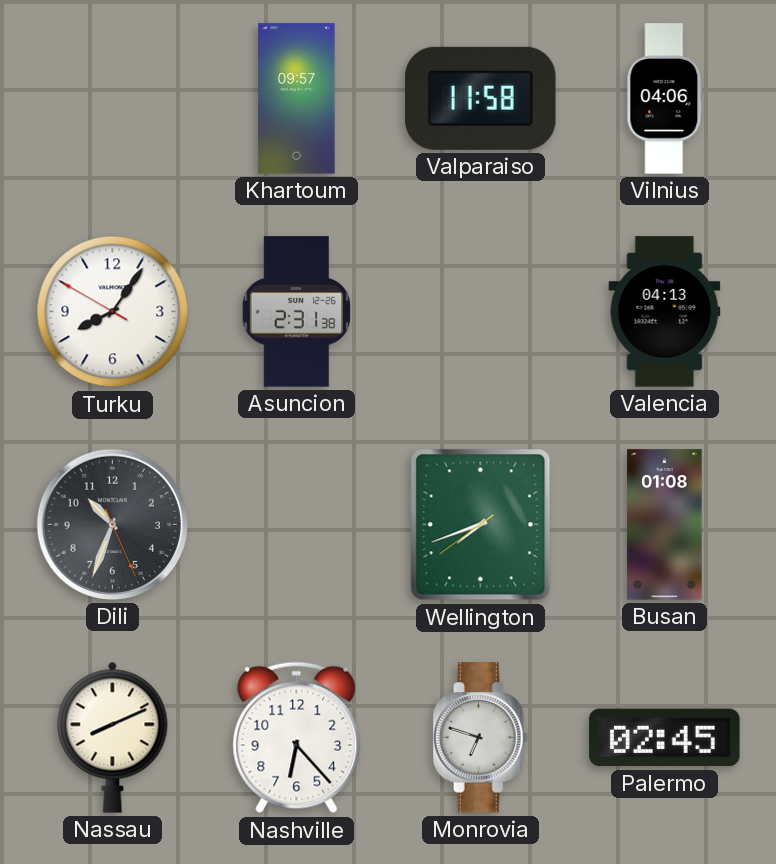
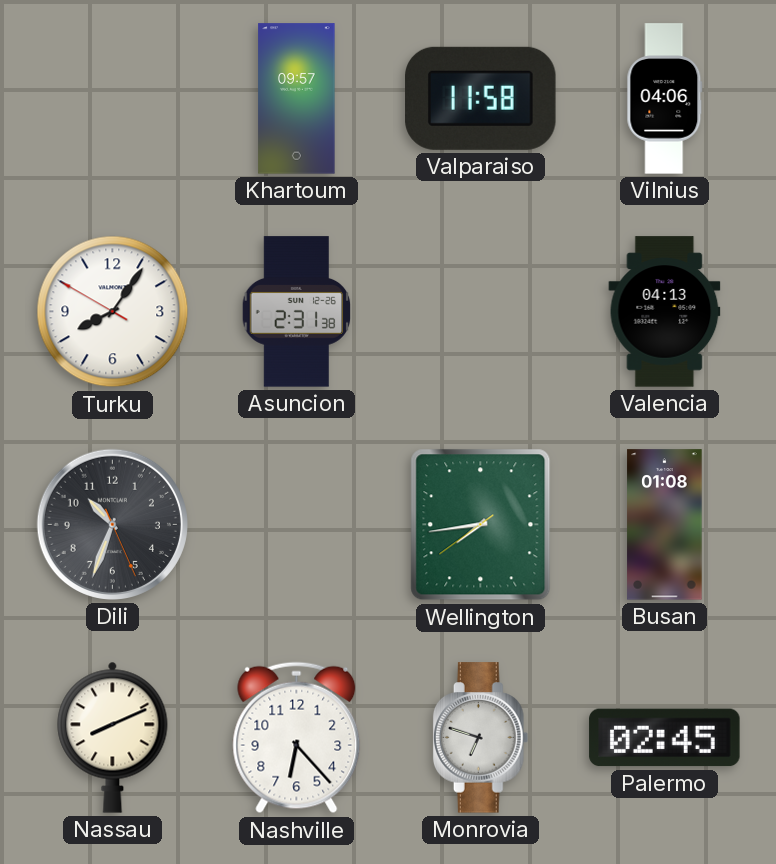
Wellington: 7:41 -> 7:43 (481, 525)
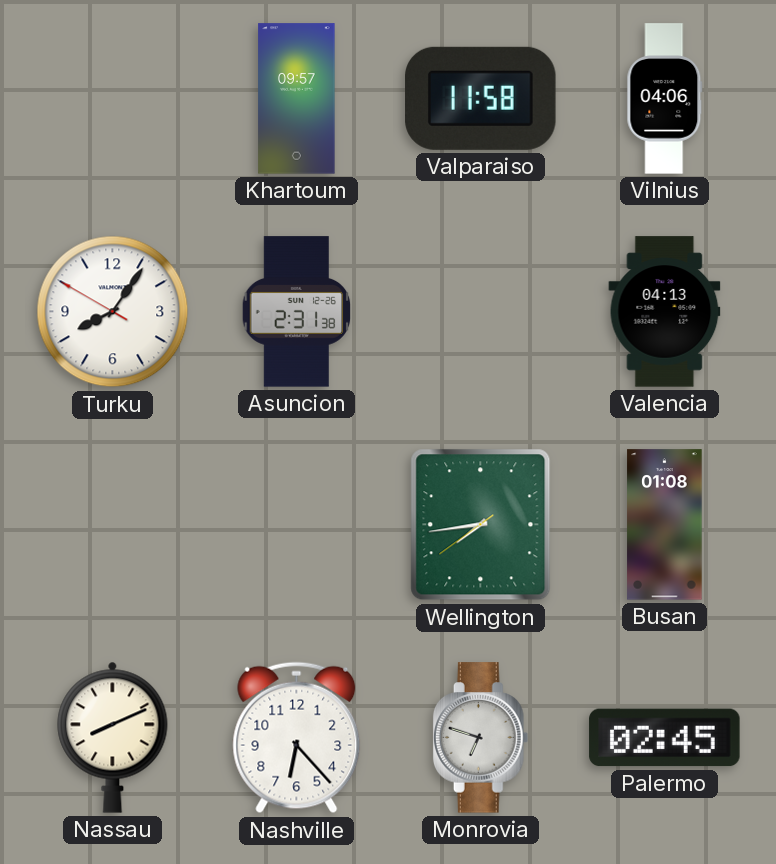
Dili: 10:33 -> none (112, 524)
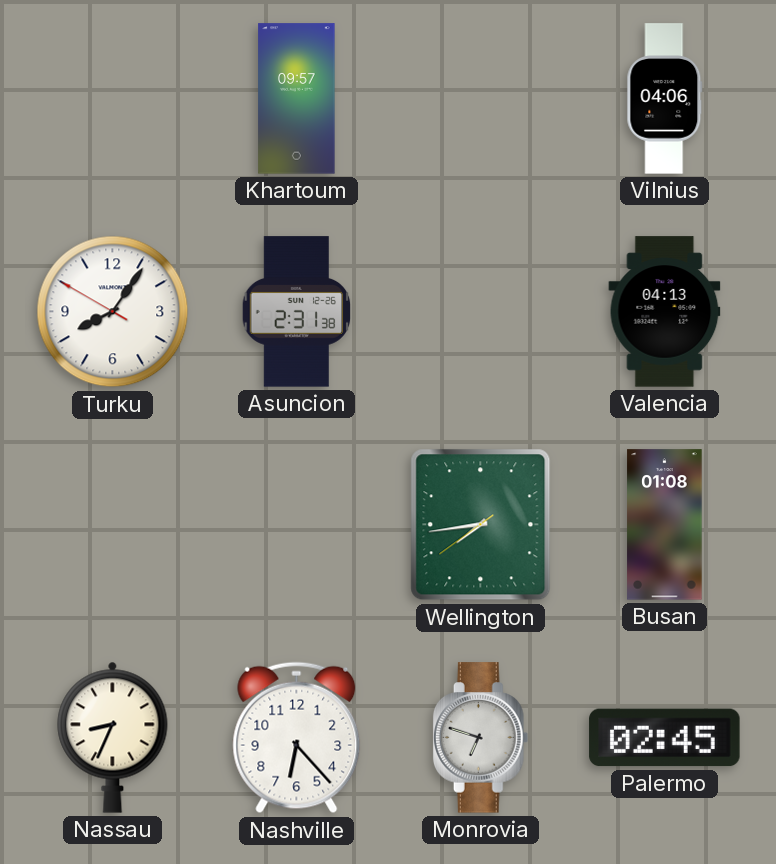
Valparaiso: 11:58 -> none (481, 98)
Nassau: 8:11 -> 8:34 (113, 737)
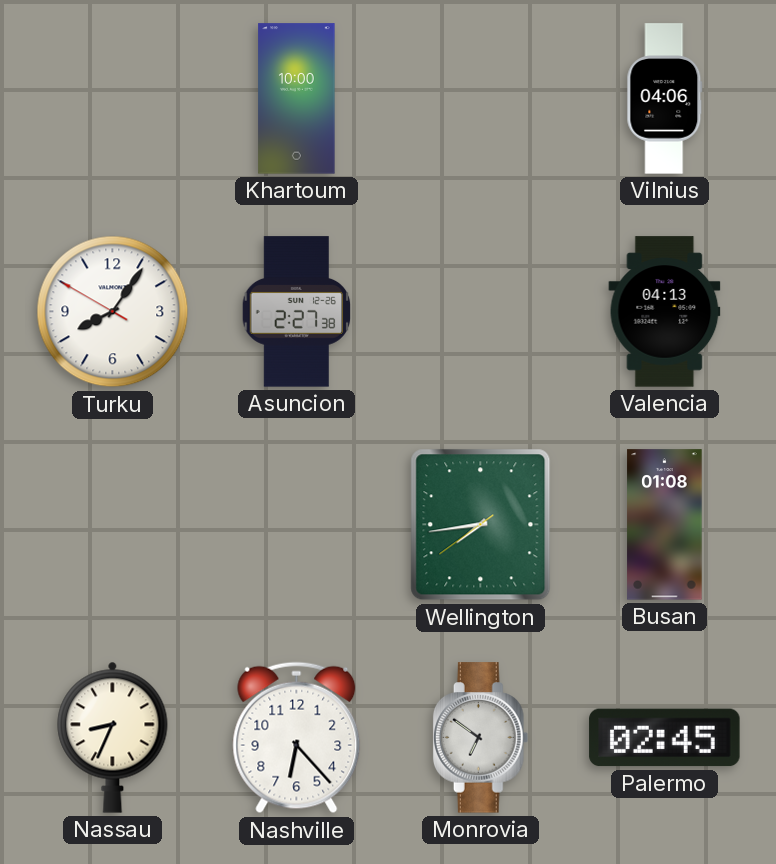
Khartoum: 09:57 -> 10:00 (297, 99)
Asuncion: 2:31 -> 2:27 (297, 312)
Monrovia: 6:48 -> 6:51 (481, 738)
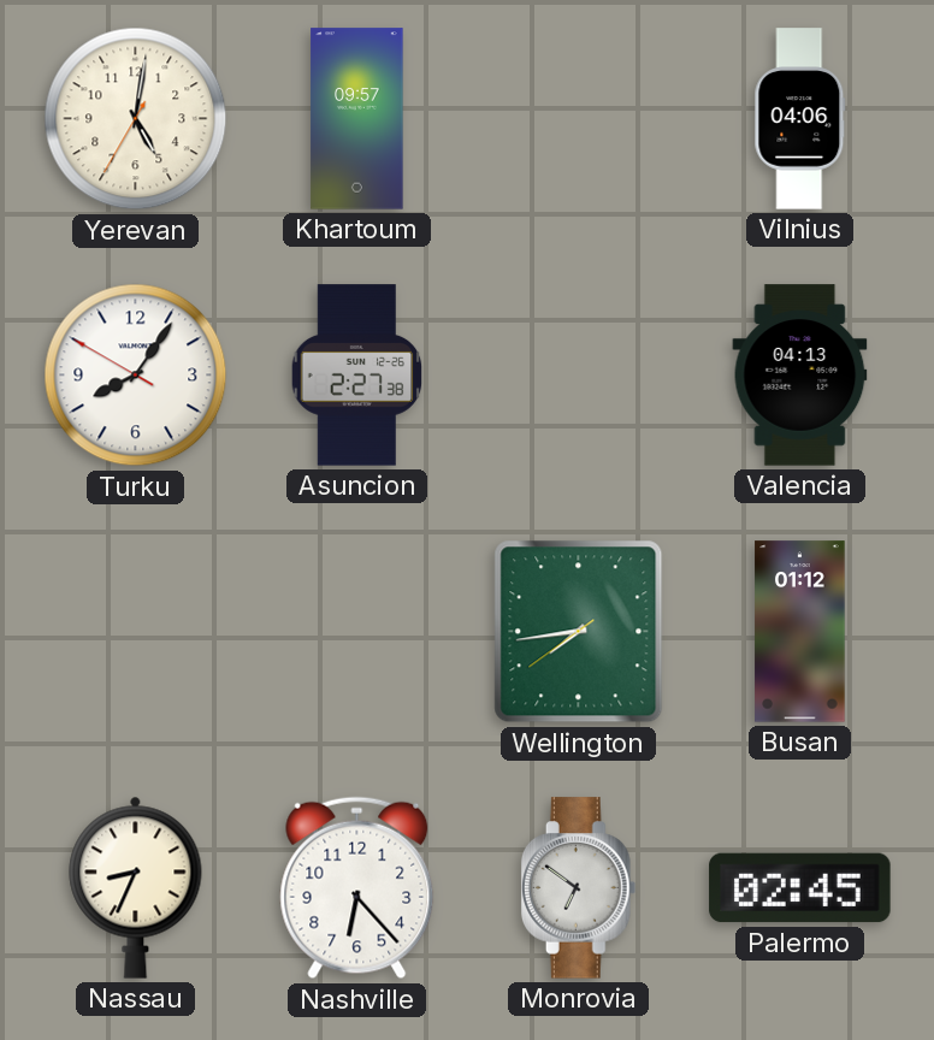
Yerevan: none -> 5:01 (136, 119)
Khartoum: 10:00 -> 09:57 (357, 119)
Busan: 01:08 -> 01:12 (800, 632)
